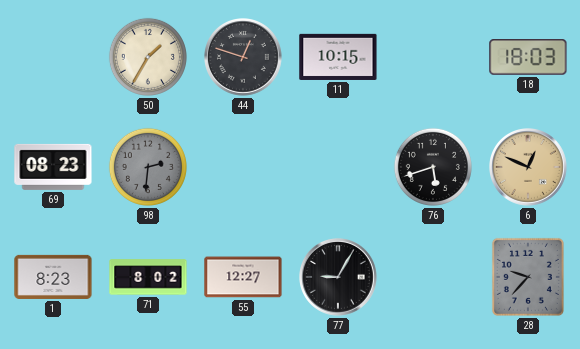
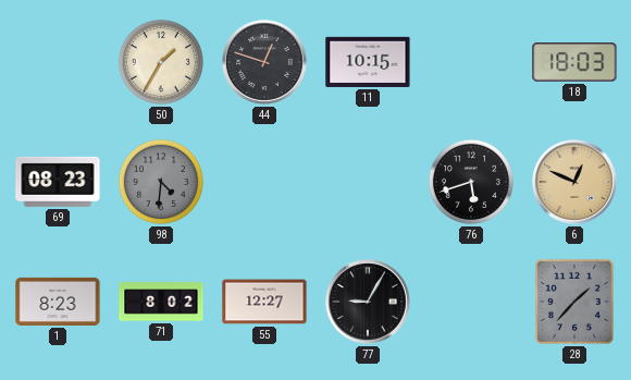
98: 2:31 -> 4:31 (161, 182)
28: 9:37 -> 1:37 (574, 302)
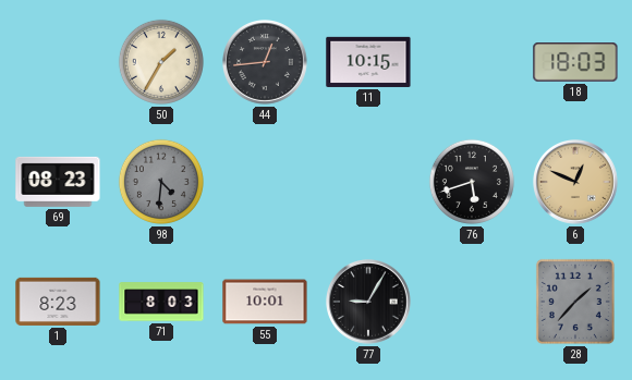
44: 12:48 -> 12:44 (266, 63)
71: 8:02 -> 8:03 (161, 302)
55: 12:27 -> 10:01 (265, 302)
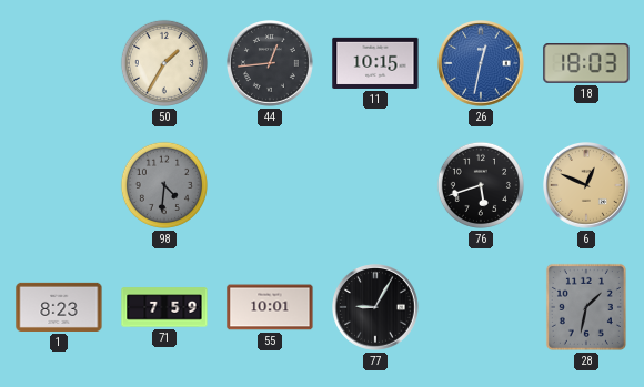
26: none -> 12:32 (482, 64)
69: 08:23 -> none (58, 182)
71: 8:03 -> 7:59 (164, 307)
28: 1:37 -> 1:32 (586, 307)
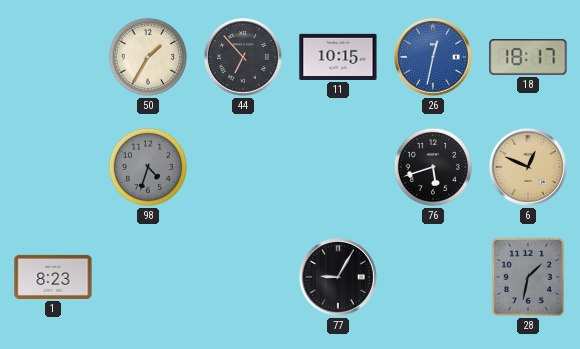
44: 12:44 -> 6:53 (244, 58)
18: 18:03 -> 18:17 (528, 58)
98: 4:31 -> 4:33 (148, 167)
71: 7:59 -> none (164, 307)
55: 10:01 -> none (270, 307)
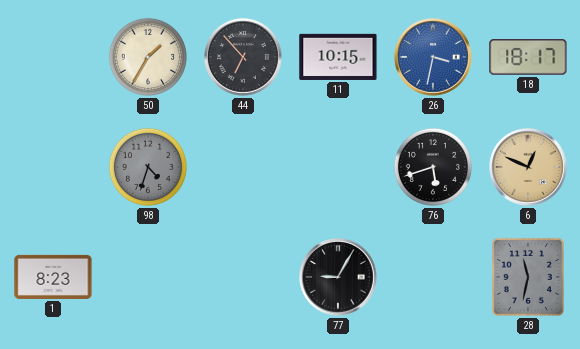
26: 12:32 -> 3:32 (434, 58)
28: 1:32 -> 11:32 (528, 277)
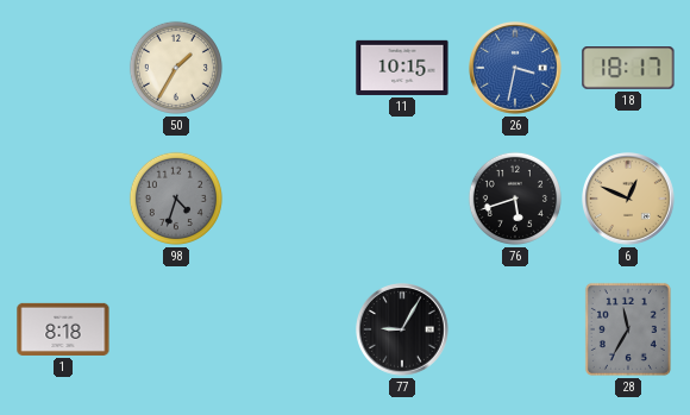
44: 6:53 -> none (244, 58)
1: 8:23 -> 8:18 (63, 329)
28: 11:32 -> 11:35 (628, 329)
